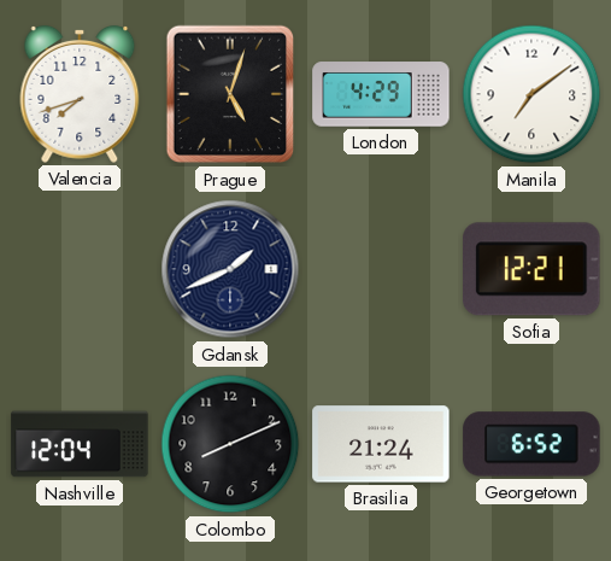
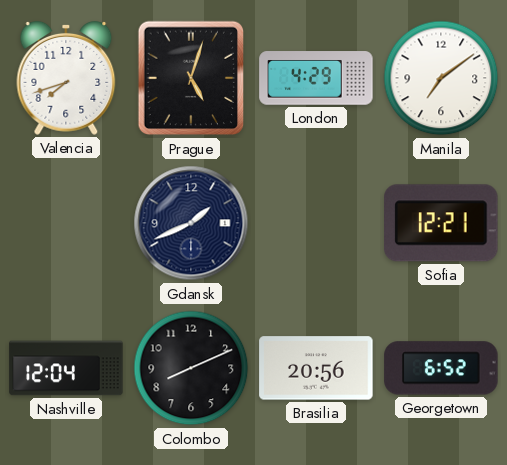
Brasilia: 21:24 -> 20:56 (316, 368)
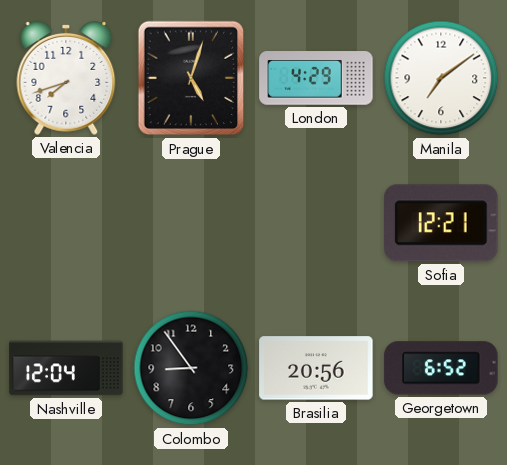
Gdansk: 1:41 -> none (191, 223)
Colombo: 8:11 -> 8:54 (191, 368)
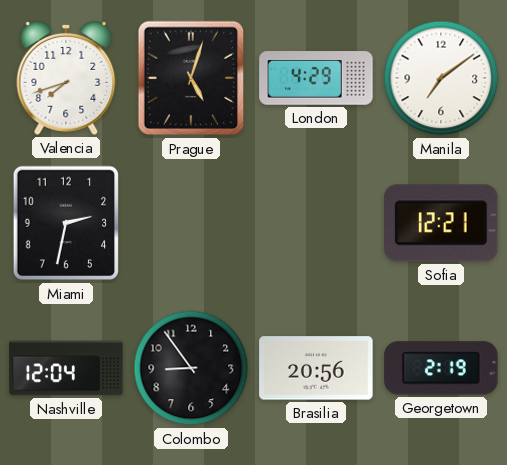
Miami: none -> 2:32 (66, 223)
Georgetown: 6:52 -> 2:19 (441, 368)
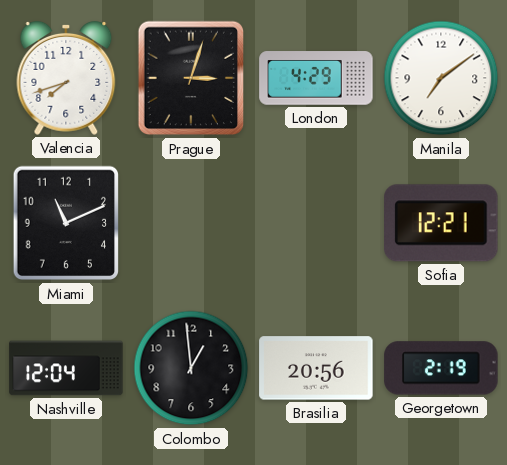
Prague: 5:03 -> 3:03 (191, 78)
Miami: 2:32 -> 11:11 (66, 223)
Colombo: 8:54 -> 12:59 (191, 368)
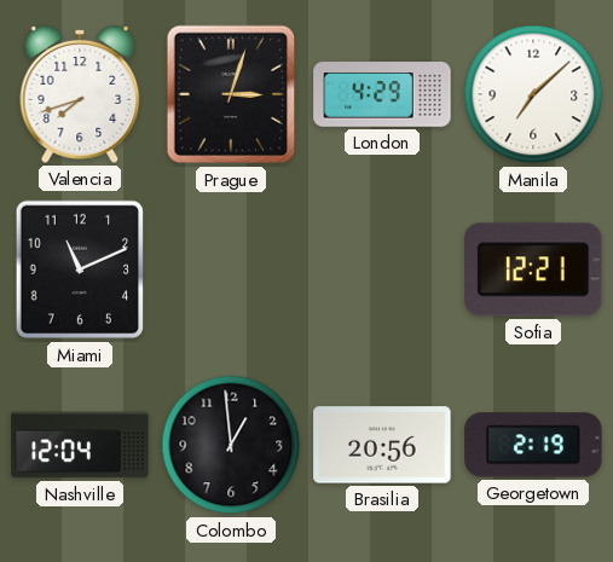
Manila: 7:09 -> 7:08 (533, 94)
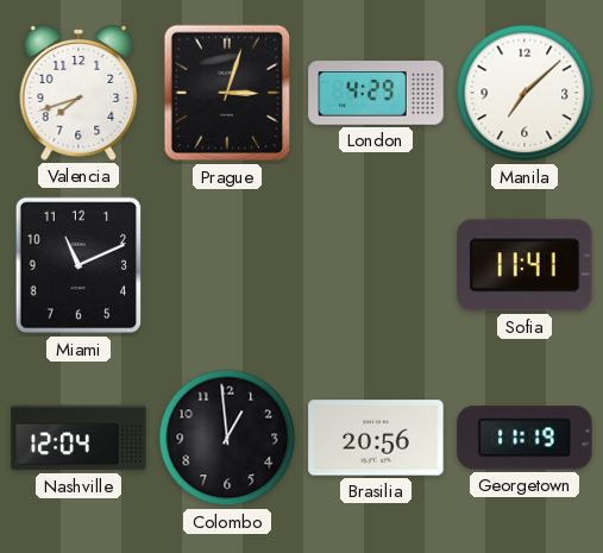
Sofia: 12:21 -> 11:41 (525, 265)
Georgetown: 2:19 -> 11:19 (525, 438)
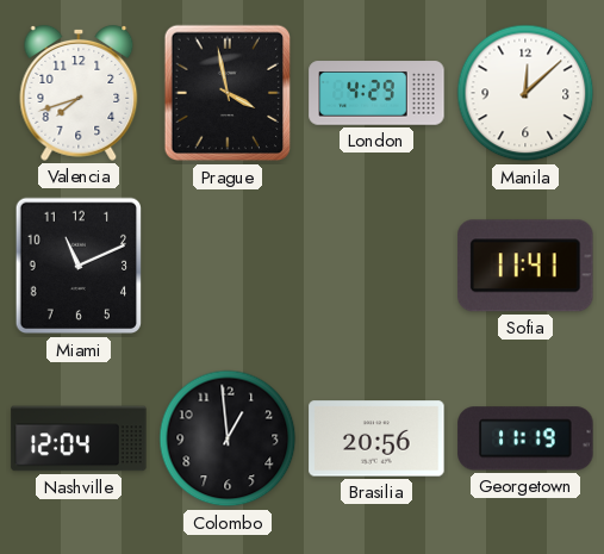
Prague: 3:03 -> 3:58 (228, 93)
Manila: 7:08 -> 12:08 (525, 93)
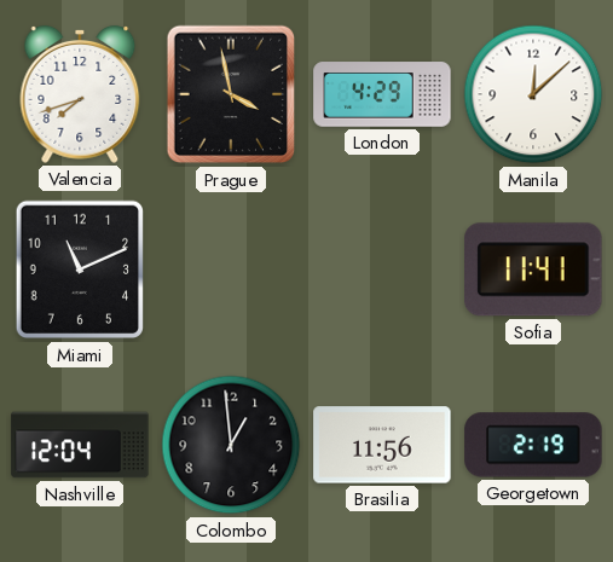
Brasilia: 20:56 -> 11:56 (382, 445)
Georgetown: 11:19 -> 2:19 (533, 445)
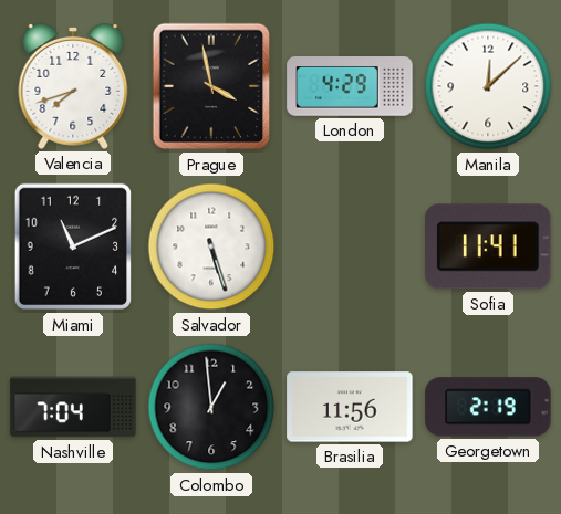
Salvador: none -> 5:27 (211, 246)
Nashville: 12:04 -> 7:04 (73, 407)
